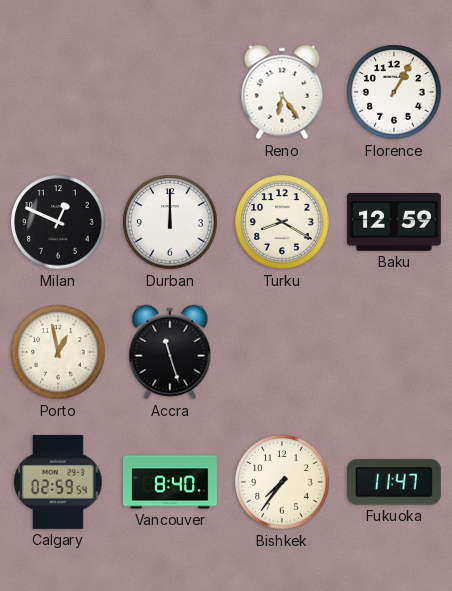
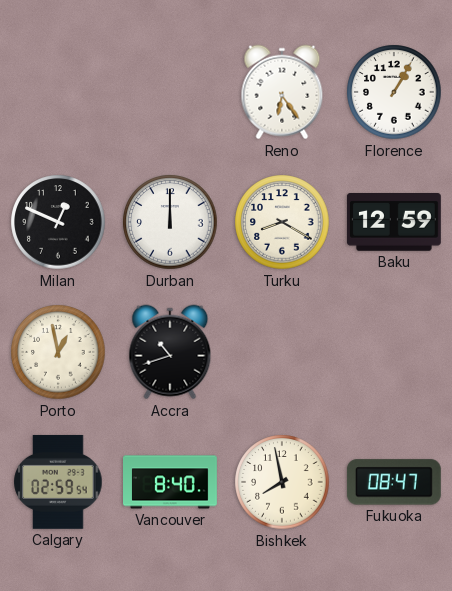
Accra: 11:27 -> 10:42 (170, 352)
Bishkek: 7:36 -> 7:58 (282, 482)
Fukuoka: 11:47 -> 08:47 (394, 482)
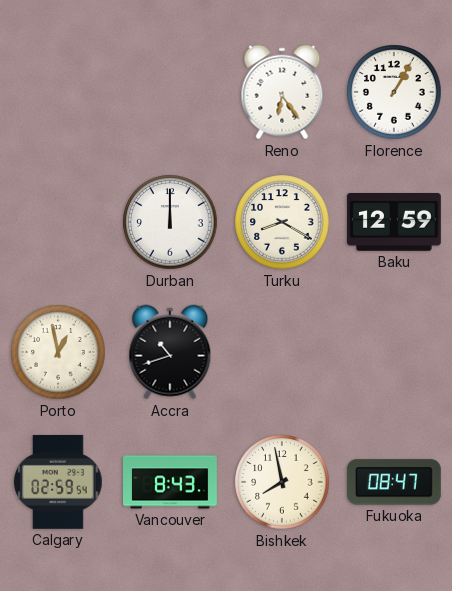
Milan: 12:49 -> none (58, 222)
Vancouver: 8:40 -> 8:43 (171, 482)
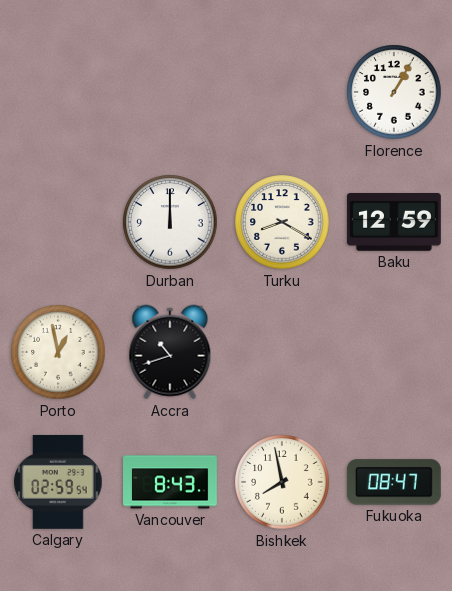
Reno: 6:24 -> none (282, 92)
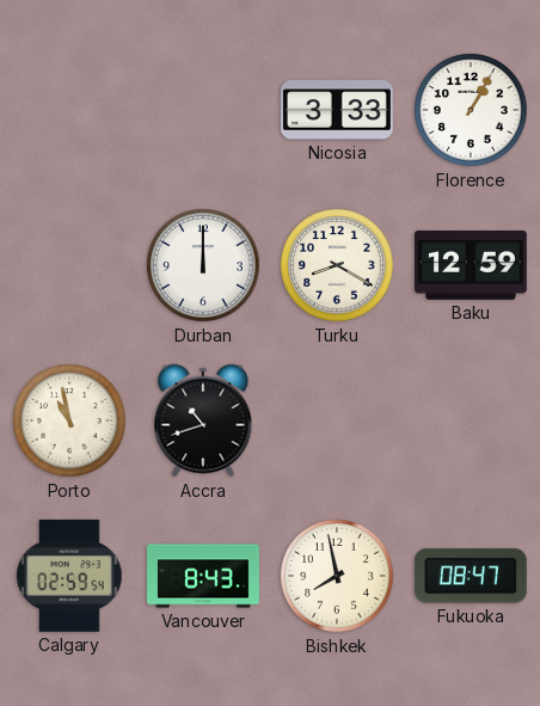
Nicosia: none -> 3:33 (337, 110)
Porto: 12:58 -> 10:58 (69, 420)
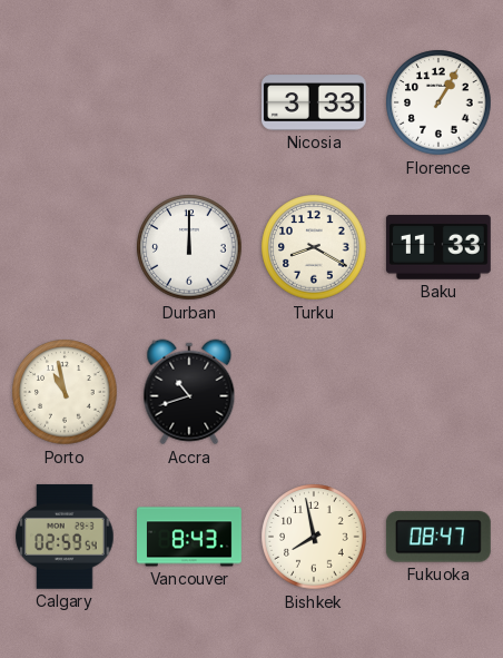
Baku: 12:59 -> 11:33 (438, 248)
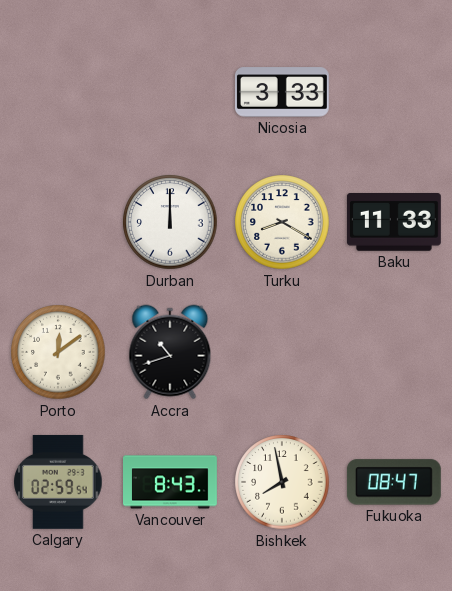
Florence: 1:05 -> none (438, 102)
Porto: 10:58 -> 12:09 (58, 352)
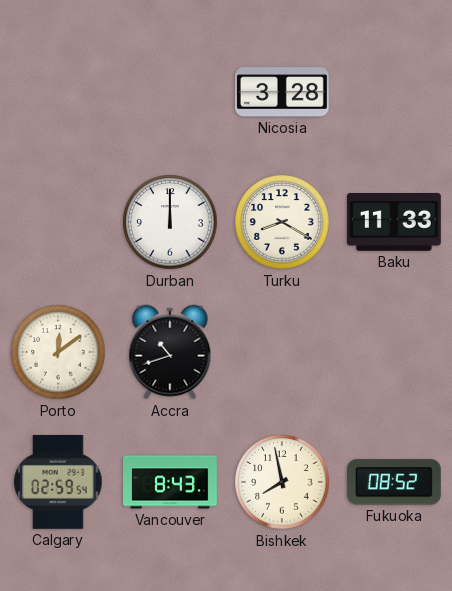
Nicosia: 3:33 -> 3:28 (282, 92)
Fukuoka: 08:47 -> 08:52 (394, 482)
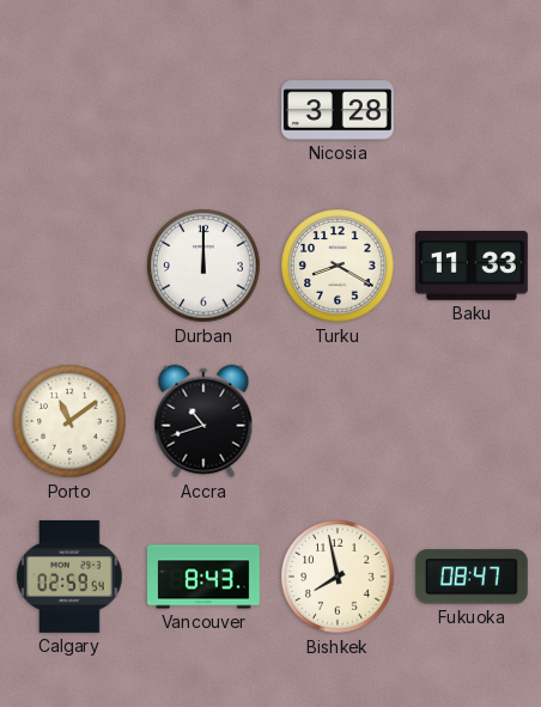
Porto: 12:09 -> 11:09 (69, 421)
Fukuoka: 08:52 -> 08:47 (472, 577)
